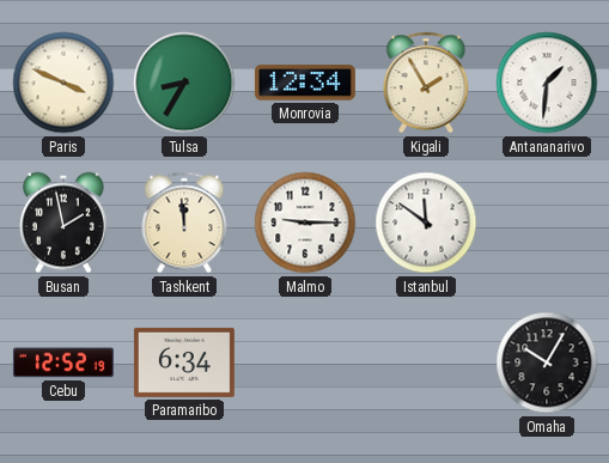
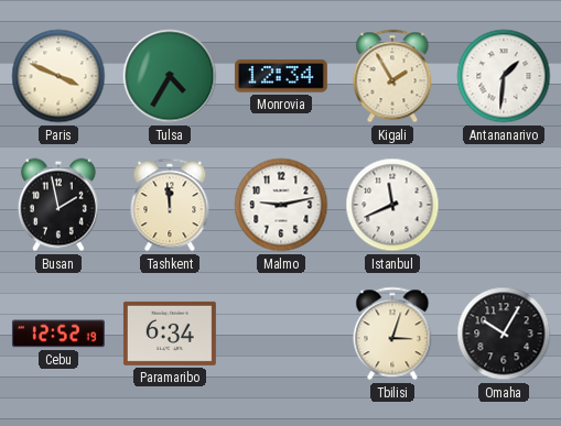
Tulsa: 8:35 -> 4:35 (170, 76)
Malmo: 9:15 -> 9:13 (281, 205)
Istanbul: 11:51 -> 11:41 (392, 205)
Tbilisi: none -> 3:03 (392, 334)
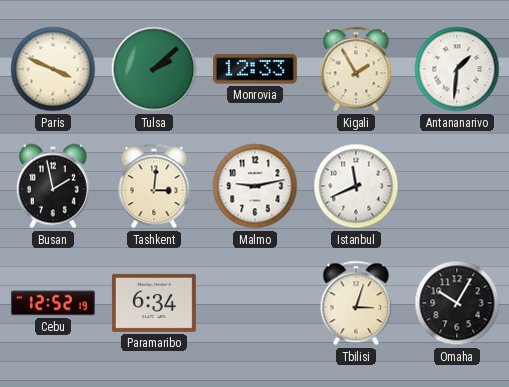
Tulsa: 4:35 -> 2:08 (154, 69)
Monrovia: 12:34 -> 12:33 (255, 69)
Tashkent: 11:59 -> 3:01 (154, 186)
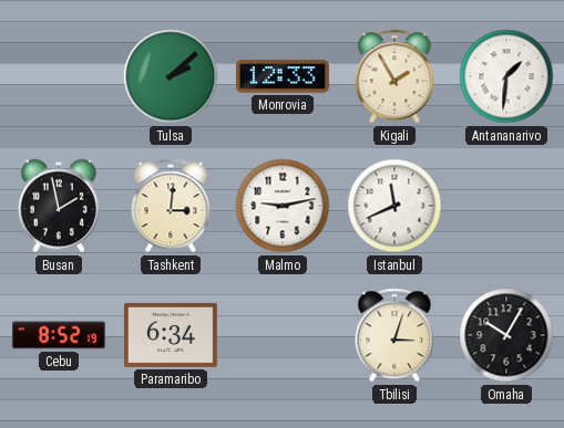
Paris: 3:49 -> none (53, 69)
Cebu: 12:52 -> 8:52 (59, 335)
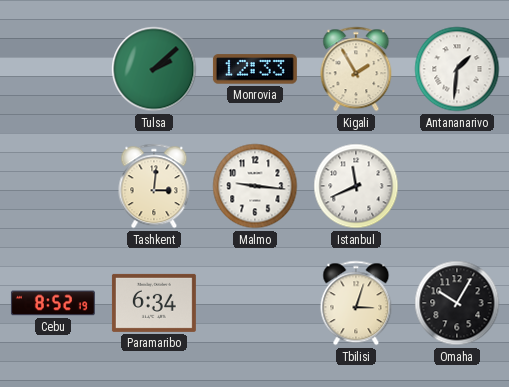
Busan: 1:58 -> none (59, 206)
Malmo: 9:13 -> 9:16 (255, 186)
